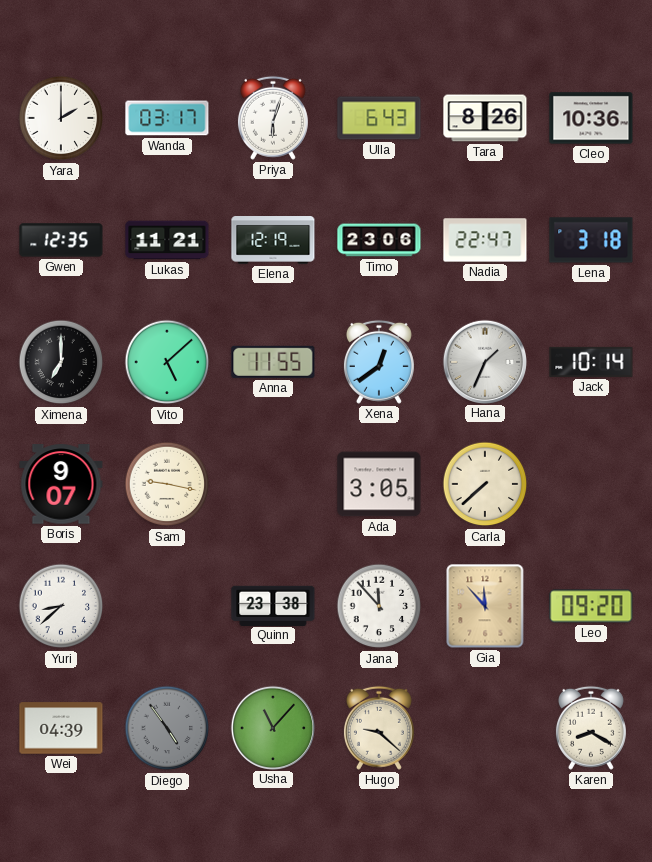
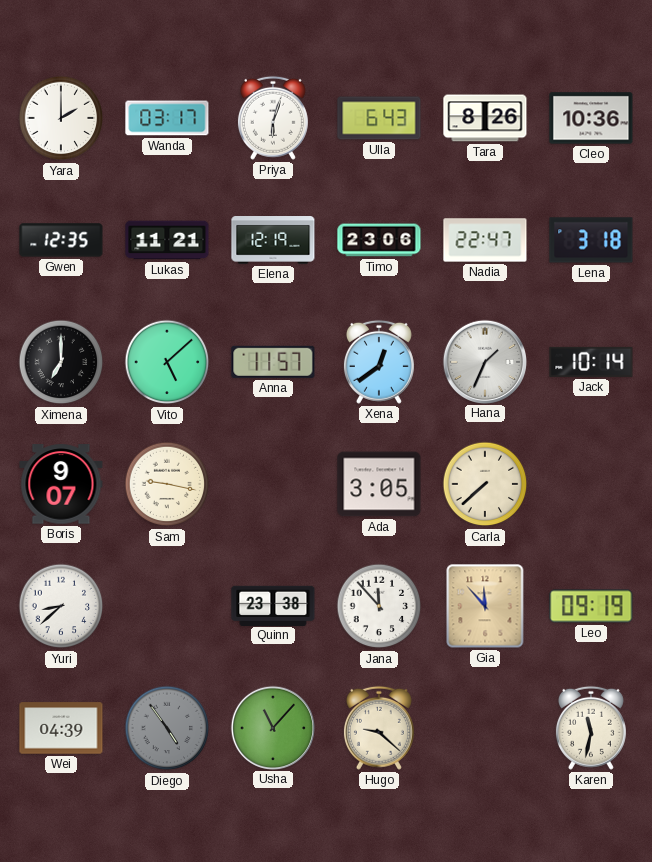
Anna: 11:55 -> 11:57 (273, 362)
Leo: 09:20 -> 09:19 (591, 606)
Karen: 8:20 -> 11:32 (591, 728)
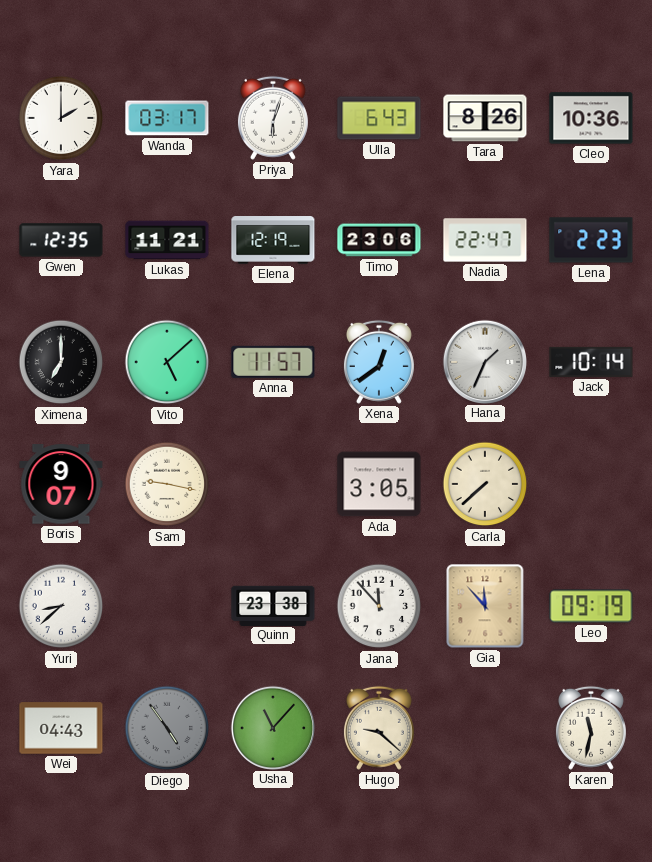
Lena: 3:18 -> 2:23 (591, 240)
Wei: 04:39 -> 04:43 (61, 728)
